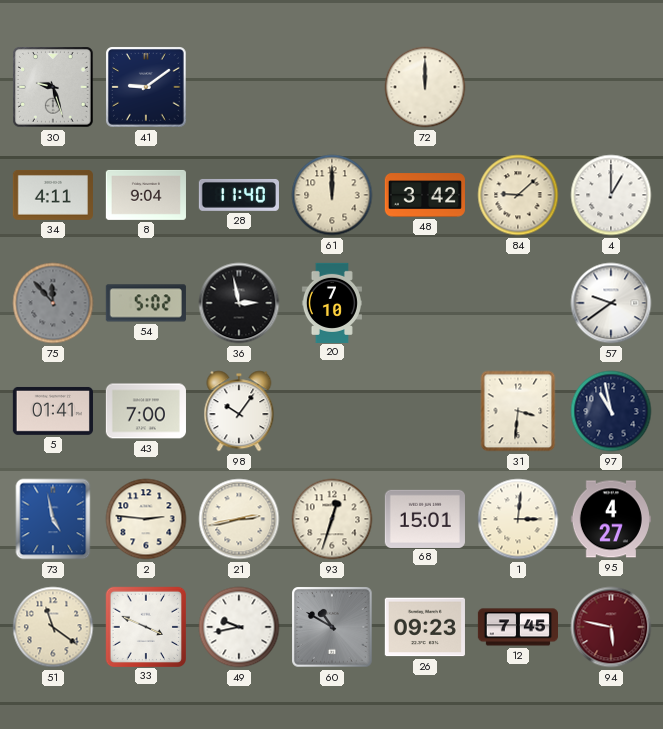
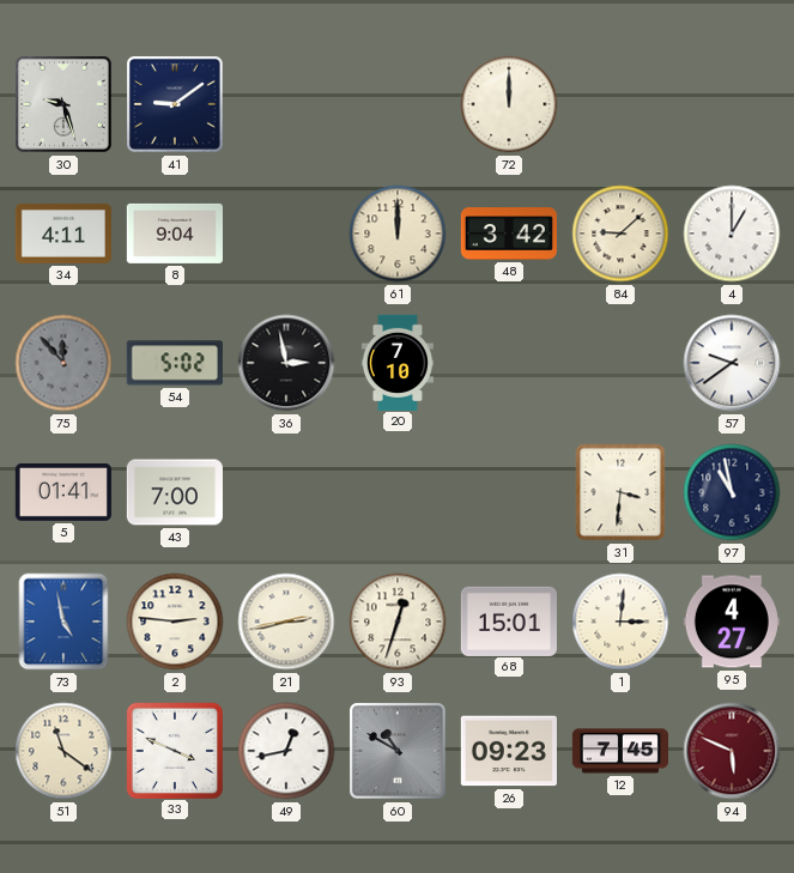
28: 11:40 -> none (239, 195)
98: 10:06 -> none (239, 411)
49: 9:43 -> 12:43 (286, 751)
94: 5:47 -> 5:49 (732, 751)
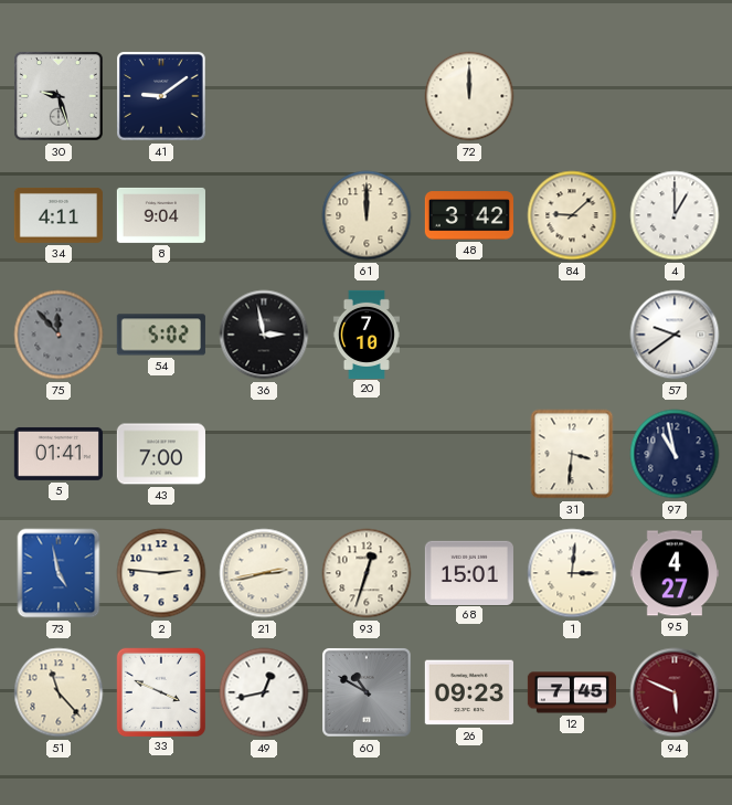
51: 11:21 -> 11:23 (59, 692)
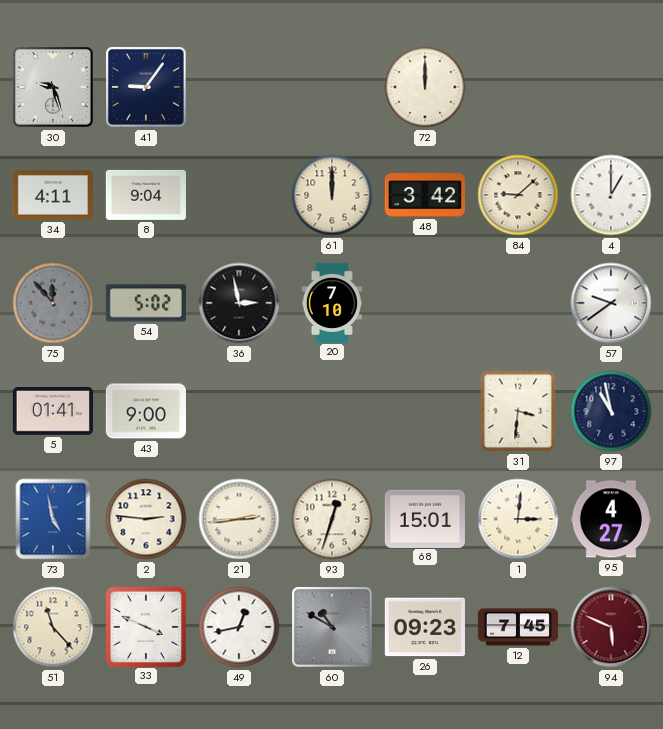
41: 9:09 -> 9:06 (147, 88)
43: 7:00 -> 9:00 (146, 411)
21: 2:43 -> 2:44 (239, 519)
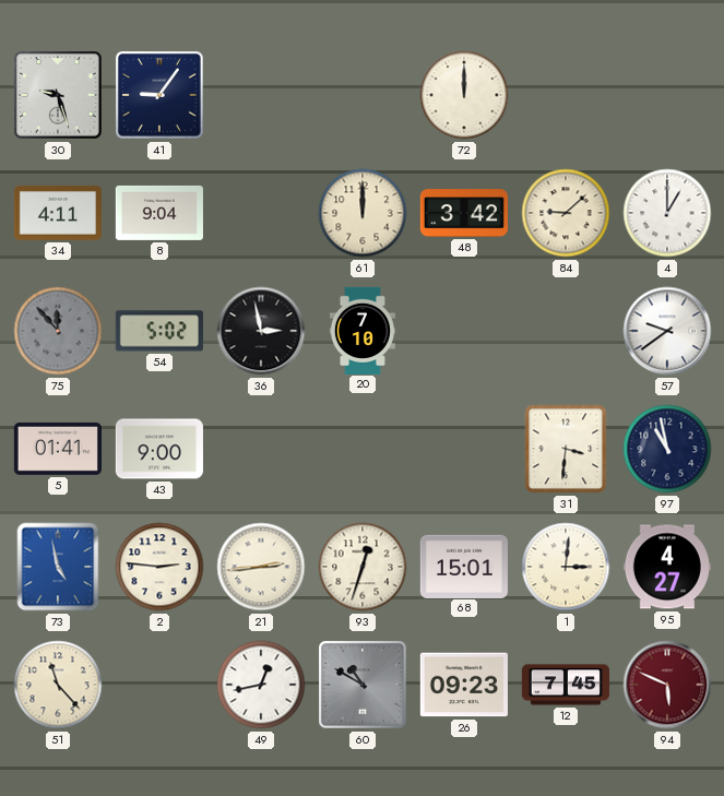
33: 3:49 -> none (145, 626)
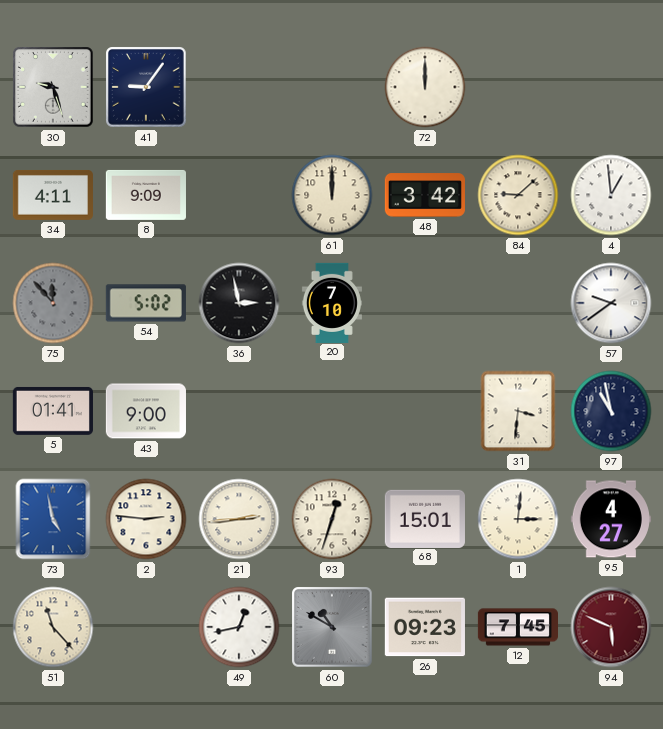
8: 9:04 -> 9:09 (146, 195)
4: 1:00 -> 12:59 (611, 195)
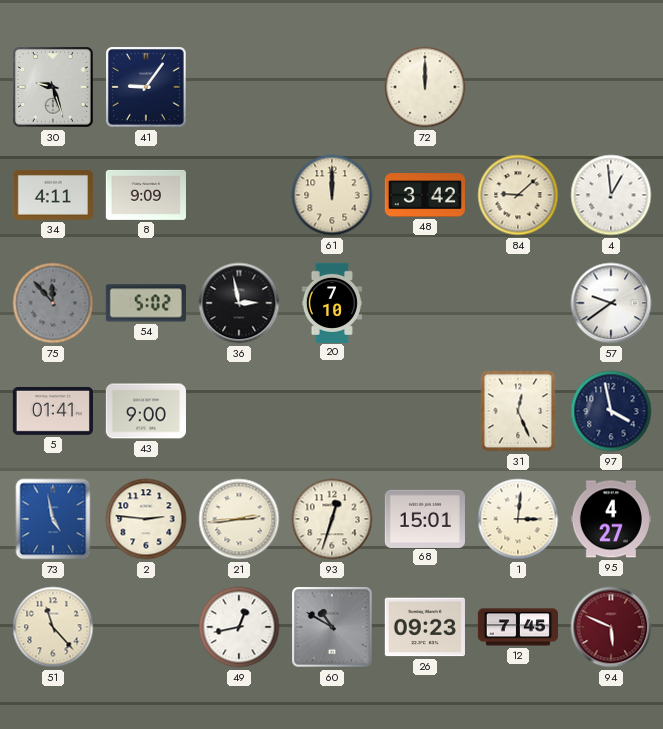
31: 3:31 -> 12:26 (518, 411)
97: 10:58 -> 3:58 (611, 411)
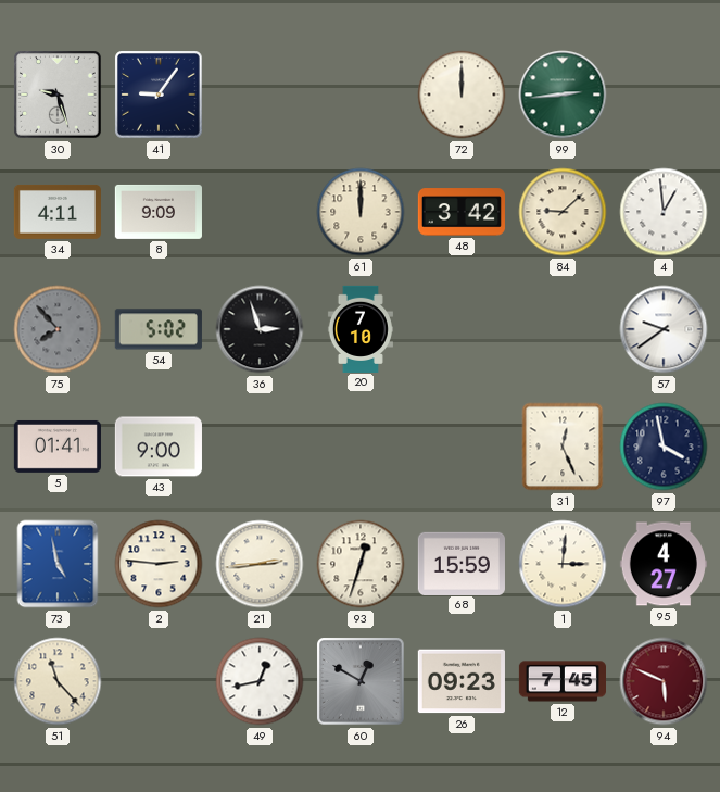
99: none -> 2:44 (563, 95)
75: 11:53 -> 7:53 (58, 329)
36: 2:58 -> 2:57 (260, 329)
68: 15:01 -> 15:59 (462, 563)
60: 10:50 -> 12:50 (362, 682)
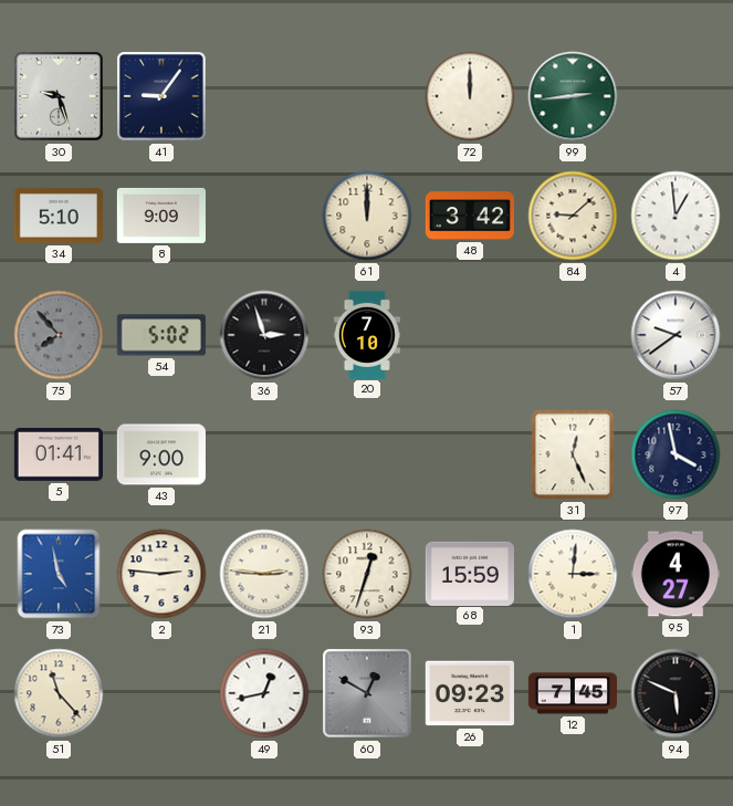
34: 4:11 -> 5:10 (59, 216)
21: 2:44 -> 2:46 (264, 574)
94 dial: burgundy -> black (676, 693)
